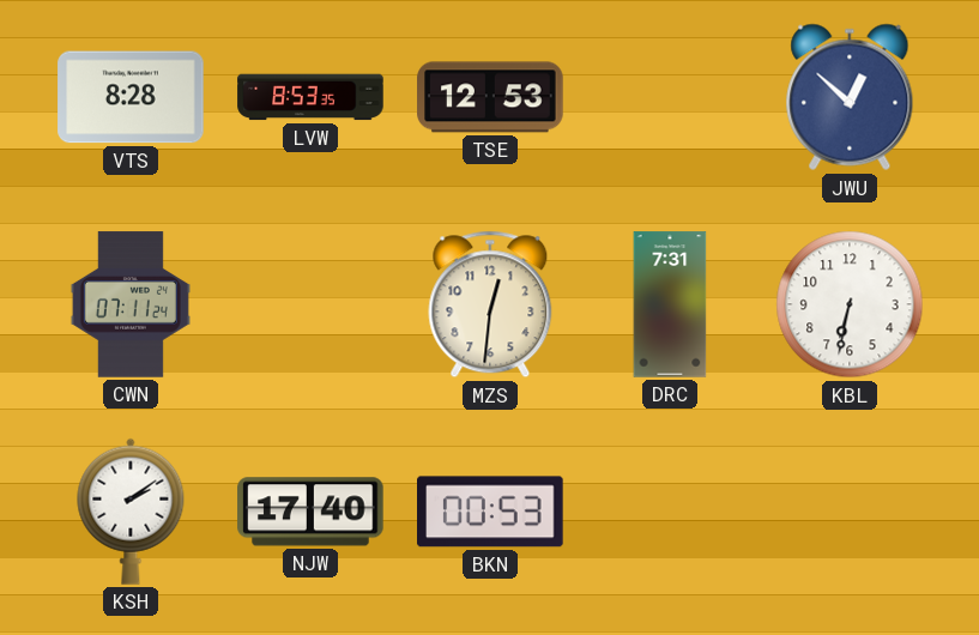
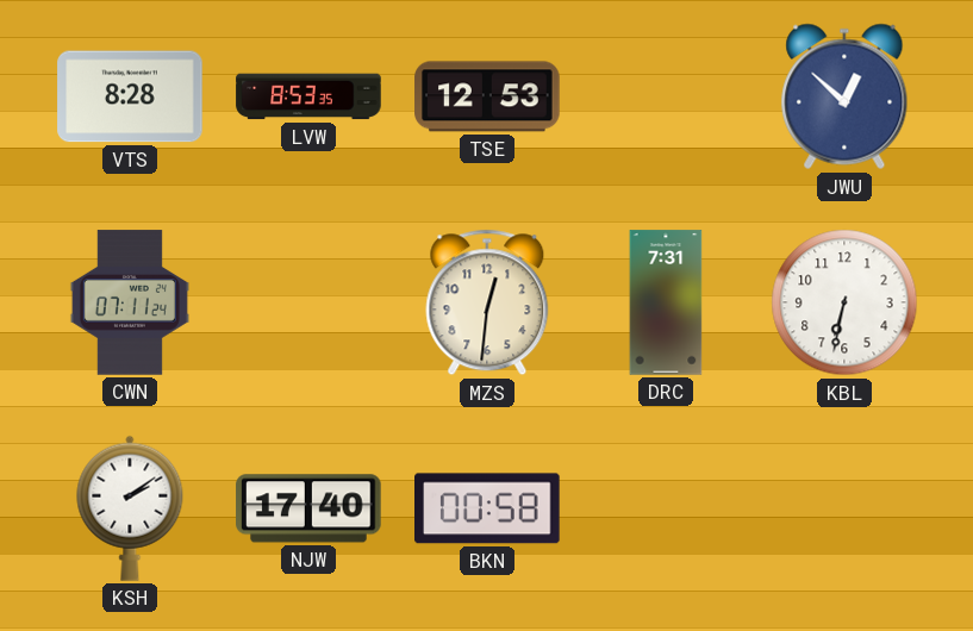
BKN: 00:53 -> 00:58 (487, 508)
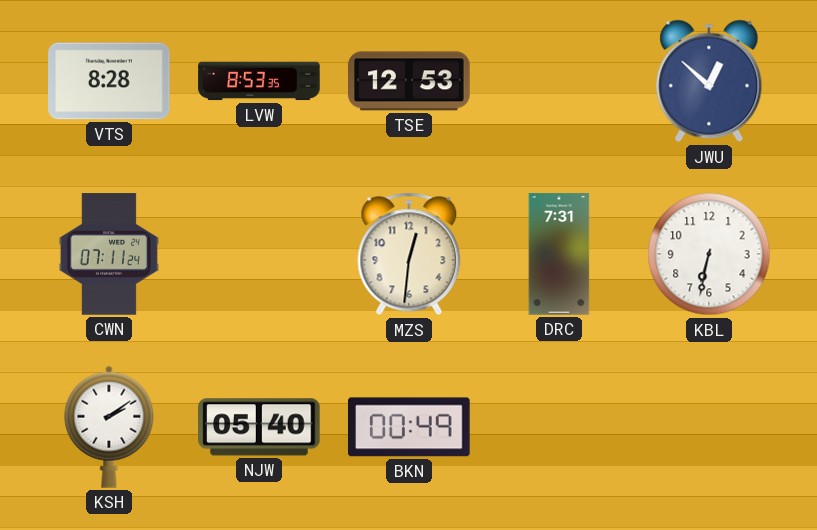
NJW: 17:40 -> 05:40 (259, 427)
BKN: 00:58 -> 00:49 (409, 427)
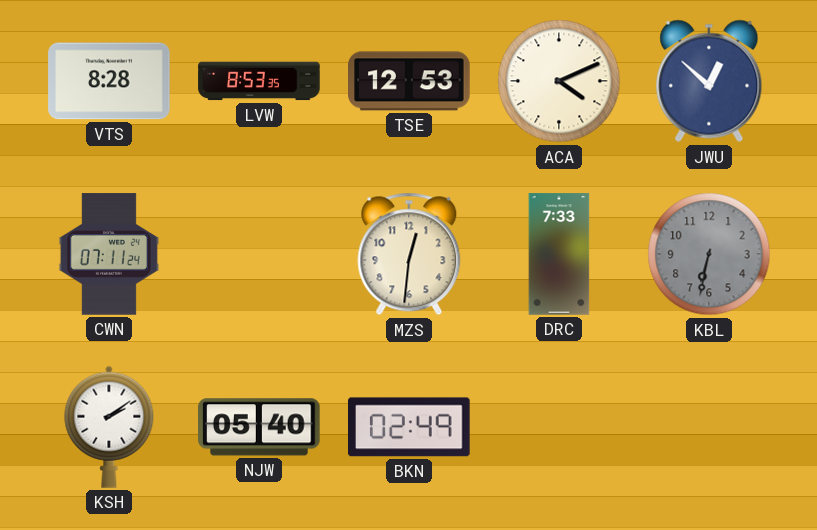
ACA: none -> 4:11 (559, 81)
DRC: 7:31 -> 7:33 (559, 254)
KBL dial: white -> grey (709, 254)
BKN: 00:49 -> 02:49 (409, 427)
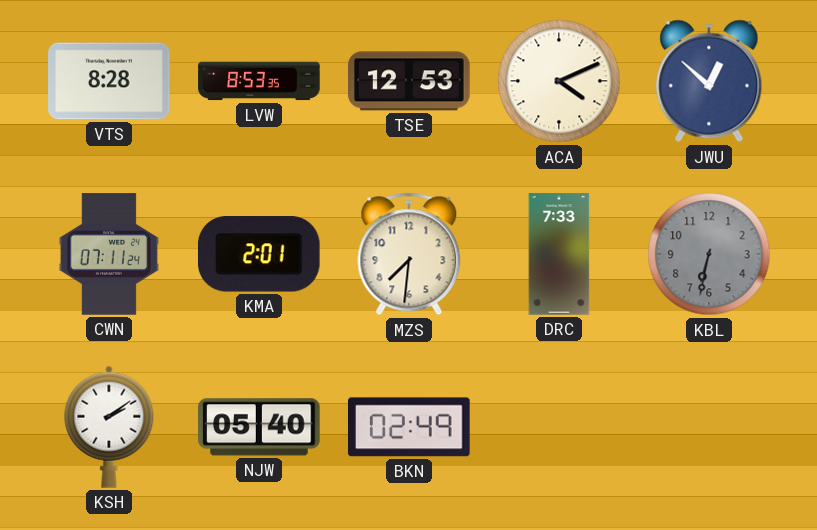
KMA: none -> 2:01 (259, 254)
MZS: 12:31 -> 7:31 (409, 254)
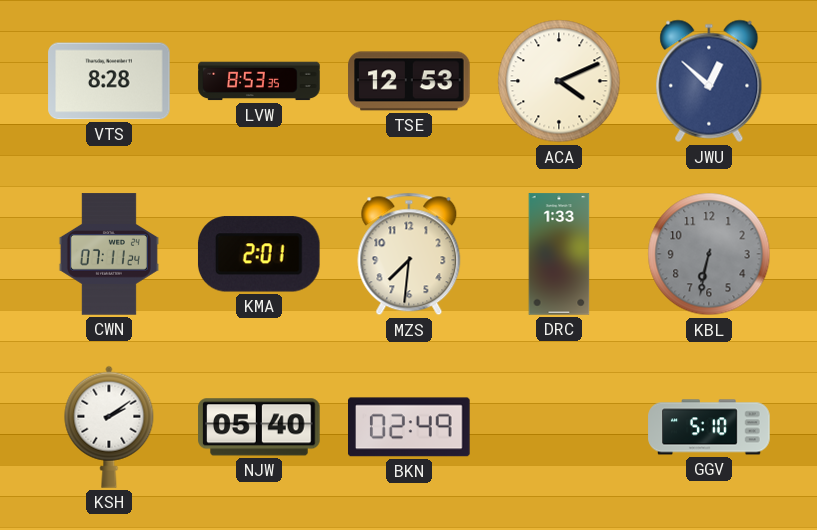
DRC: 7:33 -> 1:33 (559, 254)
GGV: none -> 5:10 (709, 427)
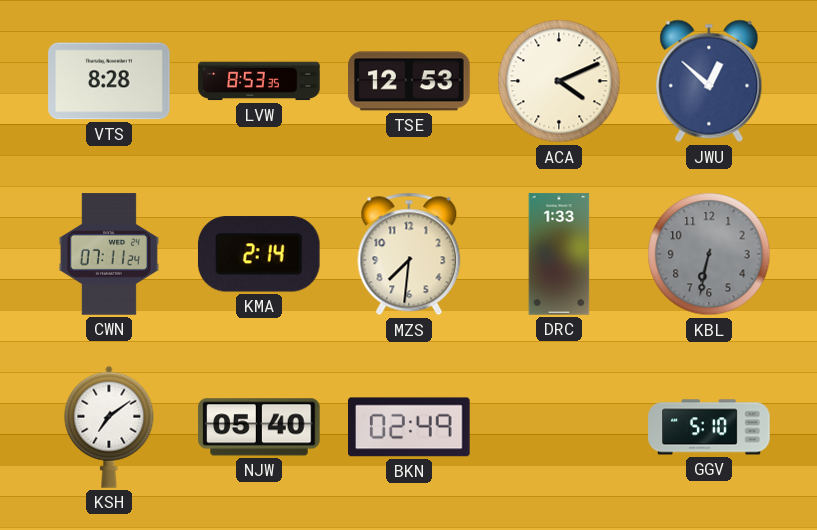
KMA: 2:01 -> 2:14 (259, 254)
KSH: 2:09 -> 7:09 (109, 427)
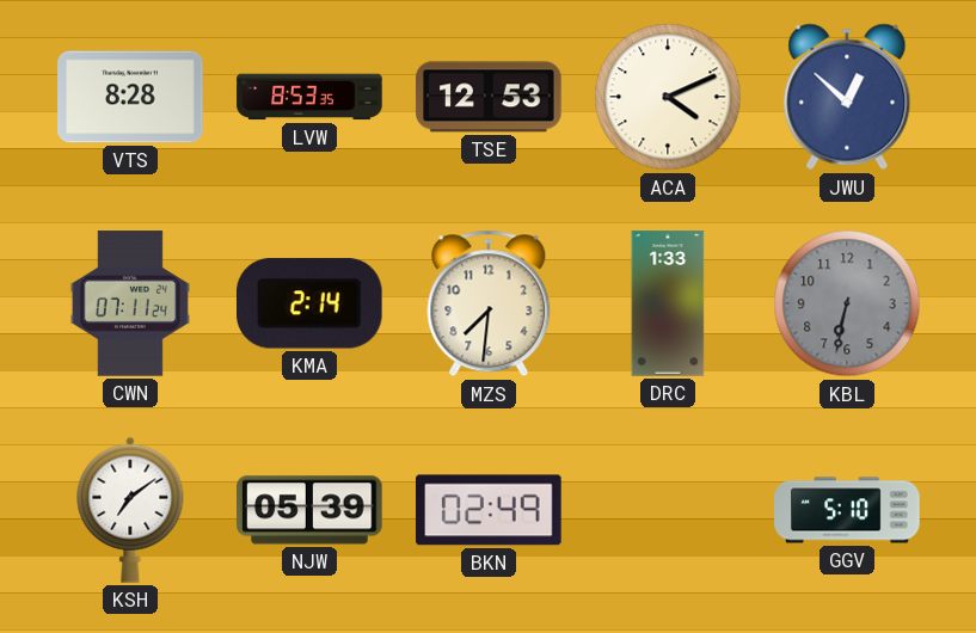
NJW: 05:40 -> 05:39 (309, 510)
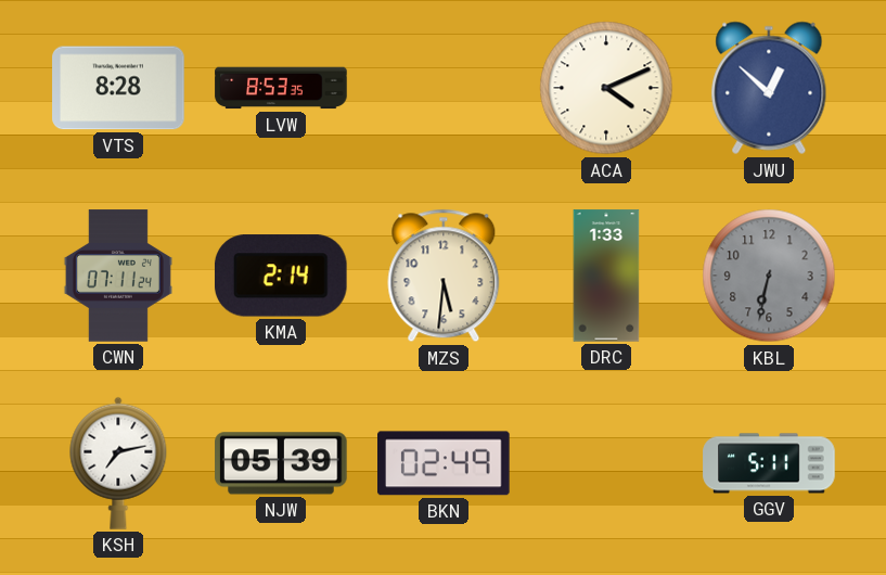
TSE: 12:53 -> none (489, 97)
MZS: 7:31 -> 5:31 (444, 276)
KSH: 7:09 -> 7:13 (118, 463)
GGV: 5:10 -> 5:11 (769, 463)
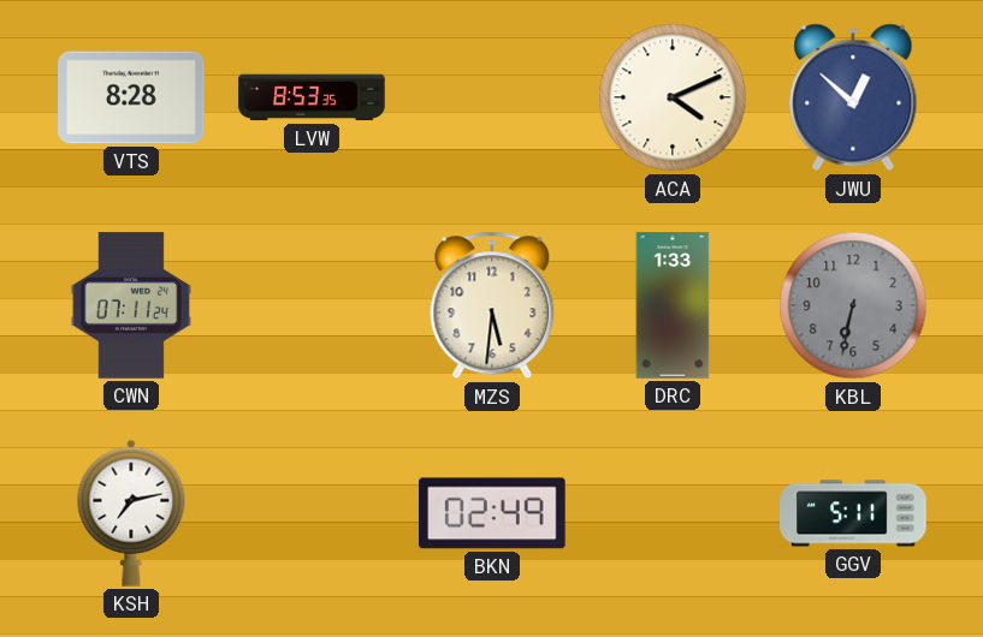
KMA: 2:14 -> none (281, 276)
NJW: 05:39 -> none (281, 463)
